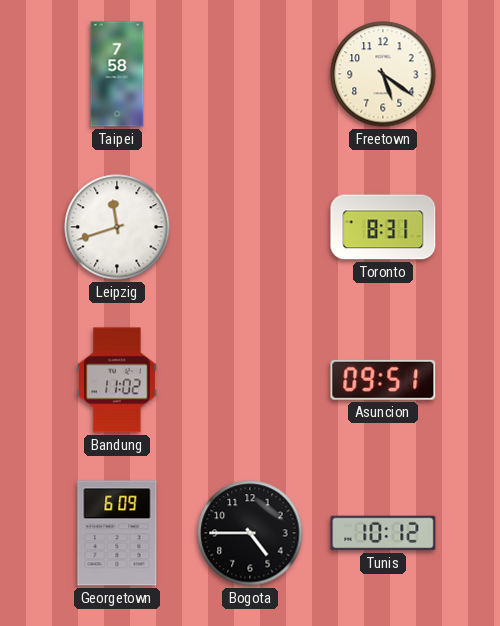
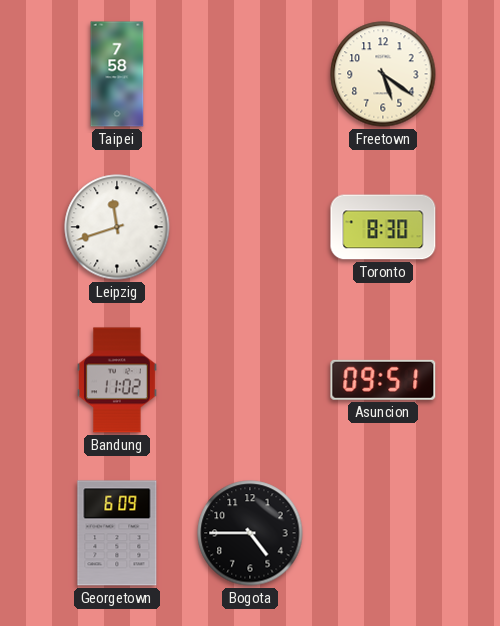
Toronto: 8:31 -> 8:30 (383, 227)
Tunis: 10:12 -> none (383, 533)
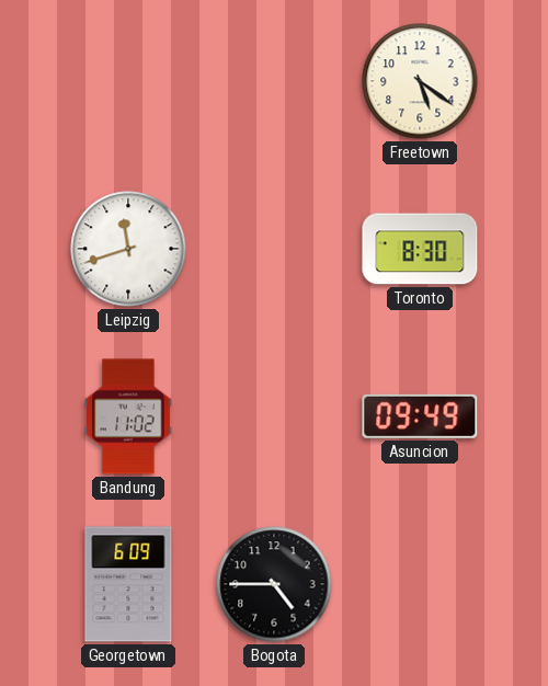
Taipei: 7:58 -> none (117, 74)
Asuncion: 09:51 -> 09:49 (420, 416)
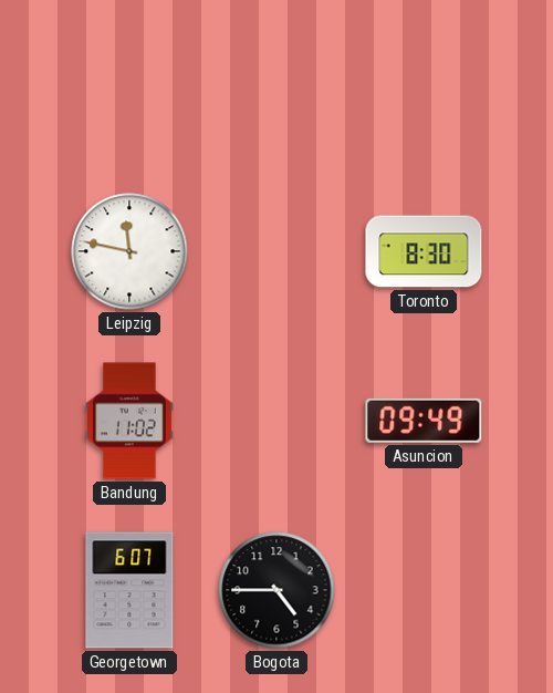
Freetown: 5:21 -> none (420, 81)
Leipzig: 11:42 -> 11:47 (129, 251)
Georgetown: 6:09 -> 6:07 (129, 590)
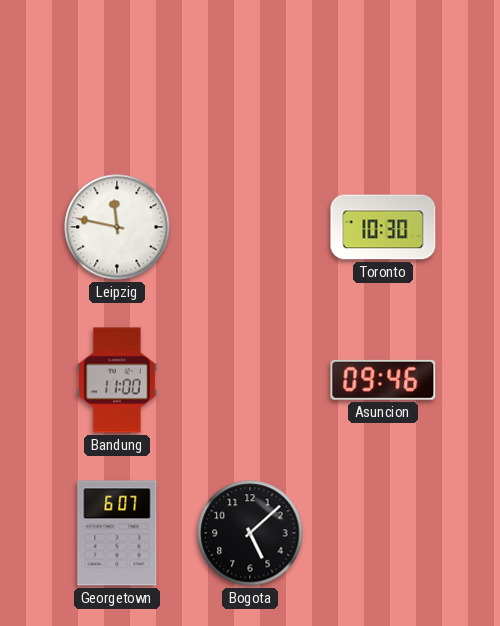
Toronto: 8:30 -> 10:30 (383, 227)
Bandung: 11:02 -> 11:00 (118, 380)
Asuncion: 09:49 -> 09:46 (383, 380)
Bogota: 4:45 -> 5:08 (250, 533)
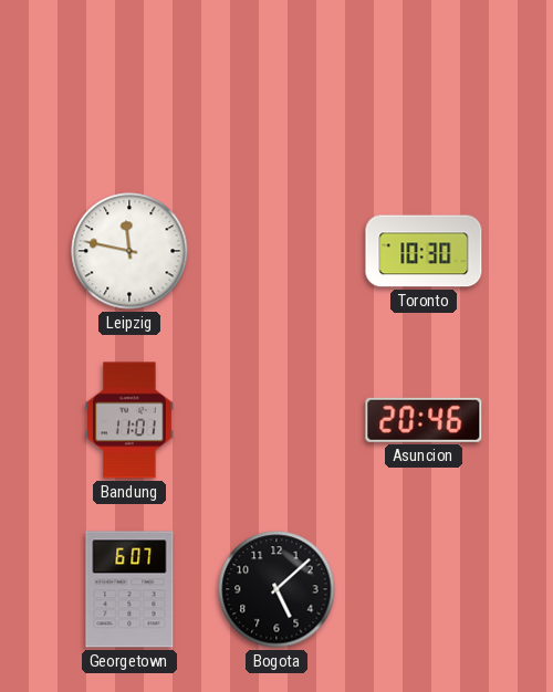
Bandung: 11:00 -> 11:01 (131, 420)
Asuncion: 09:46 -> 20:46 (424, 420)
